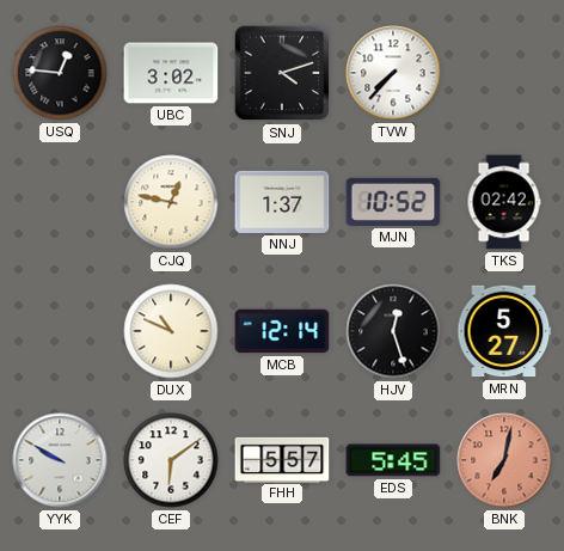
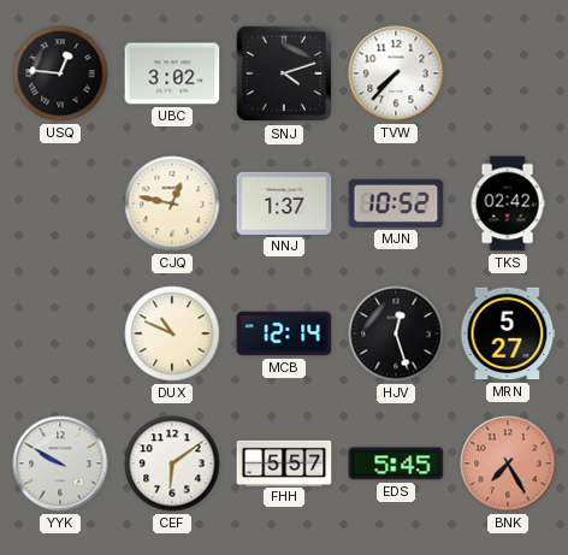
BNK: 7:02 -> 7:25 (508, 464)
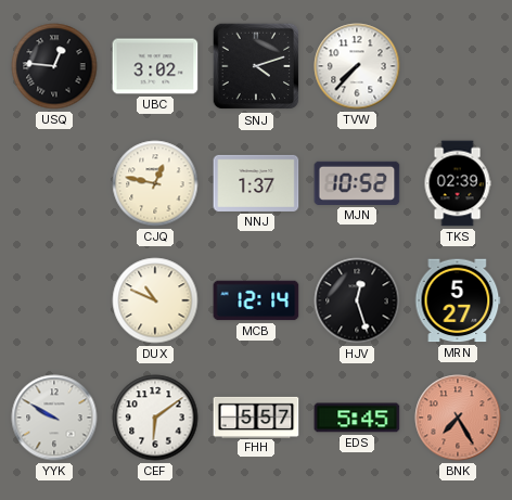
TKS: 02:42 -> 02:39 (458, 183)
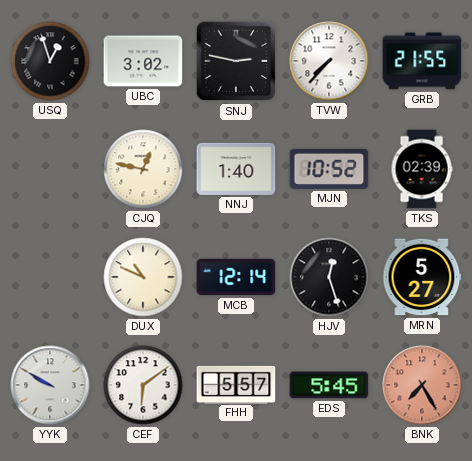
USQ: 12:46 -> 12:57 (50, 61)
SNJ: 4:12 -> 2:47 (236, 61)
GRB: none -> 21:55 (422, 61)
NNJ: 1:37 -> 1:40 (236, 169)
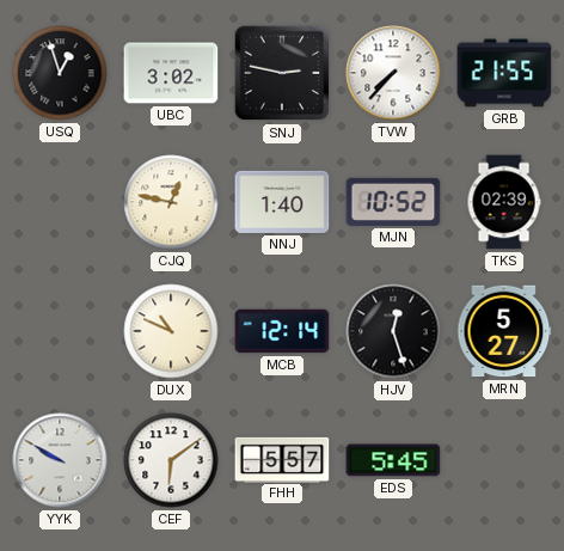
BNK: 7:25 -> none (422, 385)
